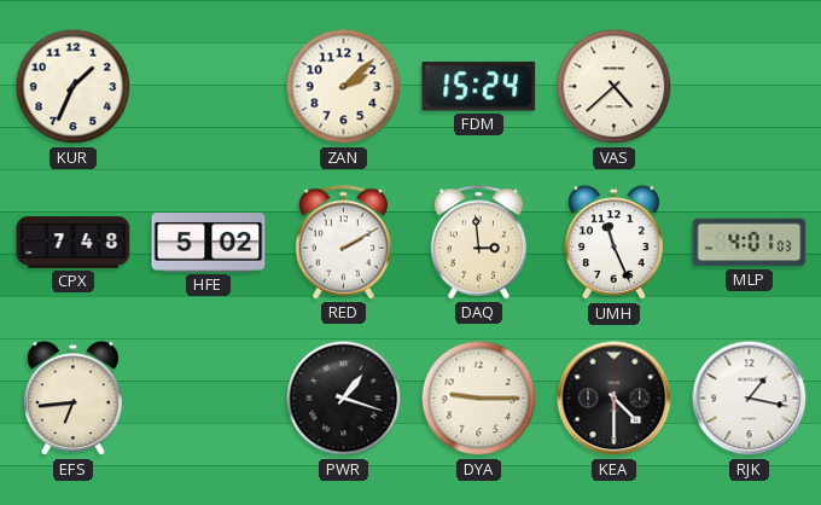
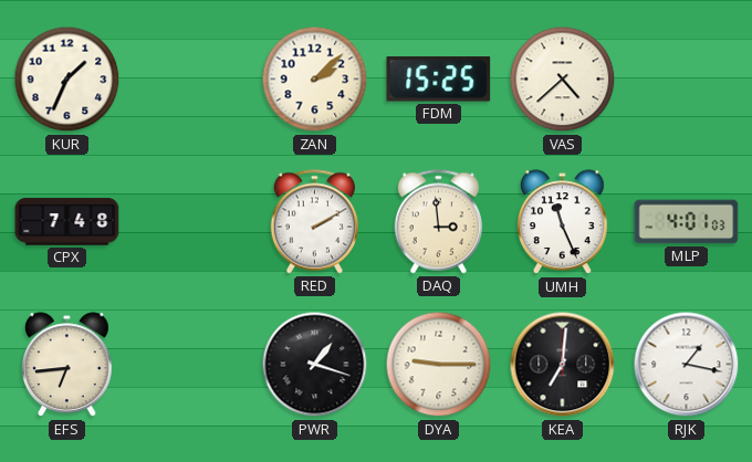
FDM: 15:24 -> 15:25 (439, 80)
HFE: 5:02 -> none (209, 243)
KEA: 4:30 -> 7:01 (563, 365)
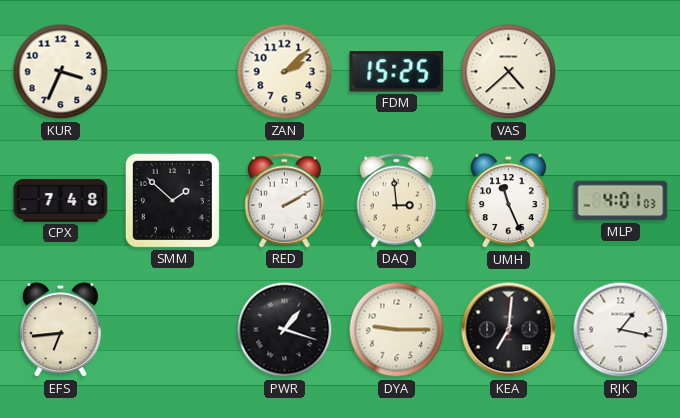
KUR: 1:34 -> 3:34 (61, 72)
SMM: none -> 1:52 (172, 200)
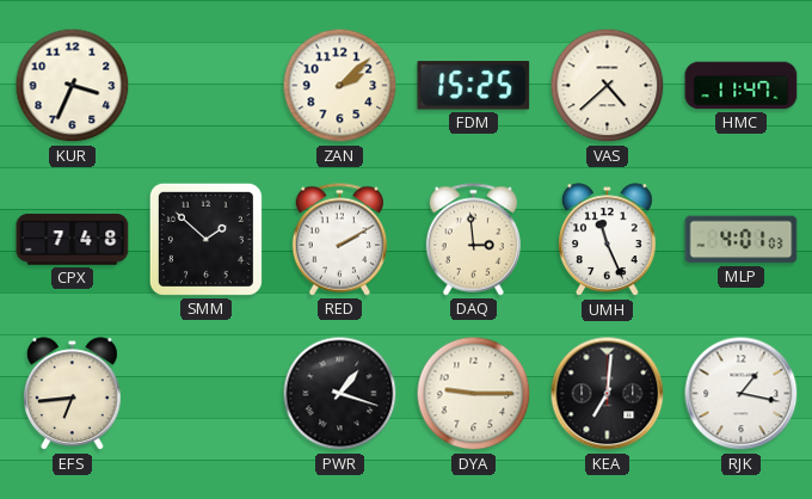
HMC: none -> 11:47 (742, 86)
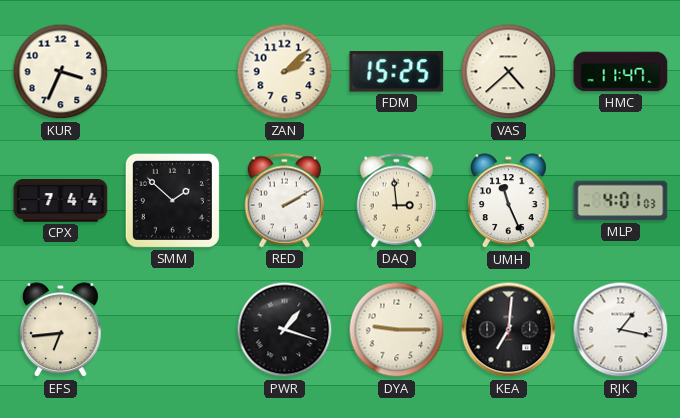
CPX: 7:48 -> 7:44 (61, 201)
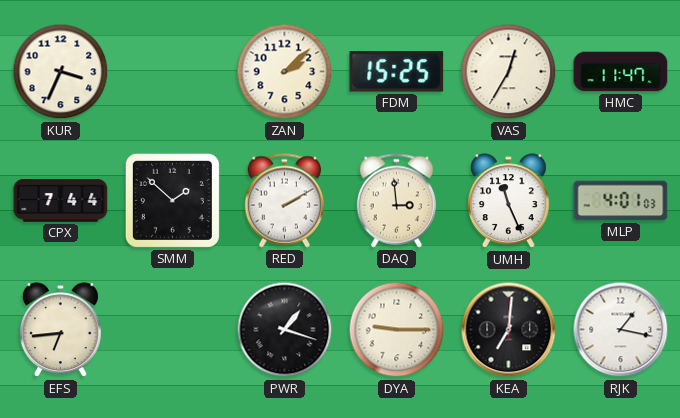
VAS: 4:38 -> 12:35 (509, 72)
